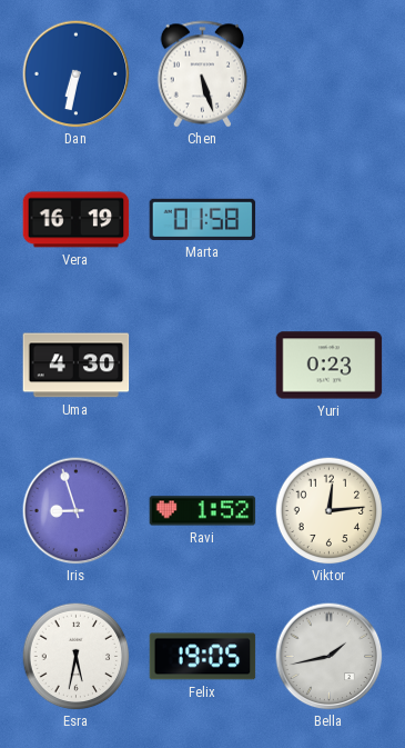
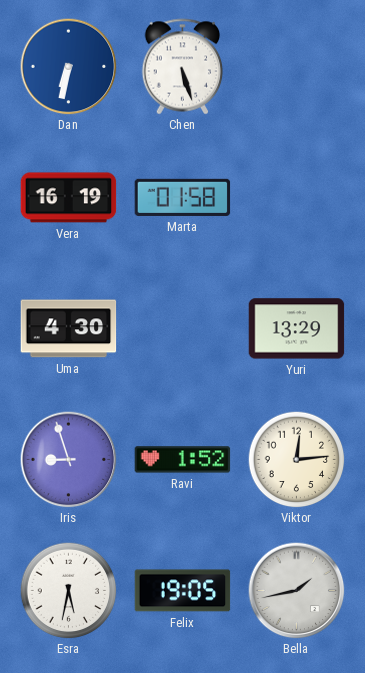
Yuri: 0:23 -> 13:29 (297, 329)
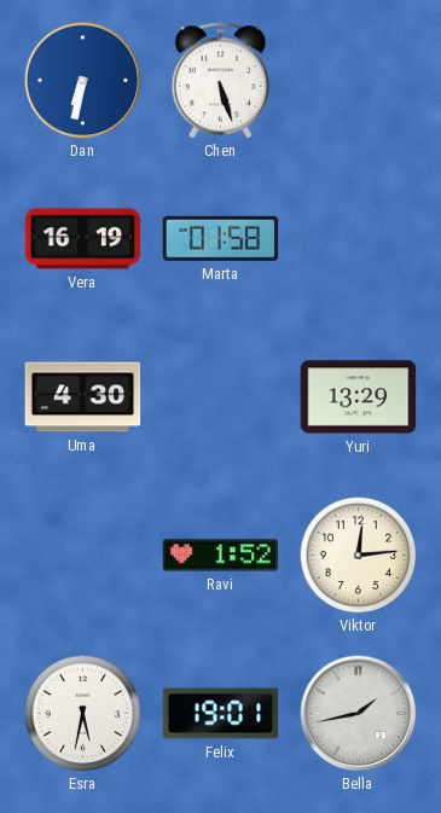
Iris: 8:57 -> none (69, 460)
Felix: 19:05 -> 19:01 (221, 714)
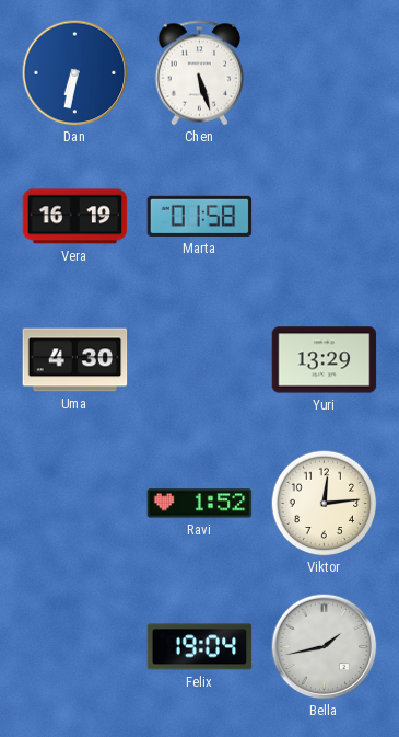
Esra: 5:32 -> none (82, 713)
Felix: 19:01 -> 19:04 (200, 647)
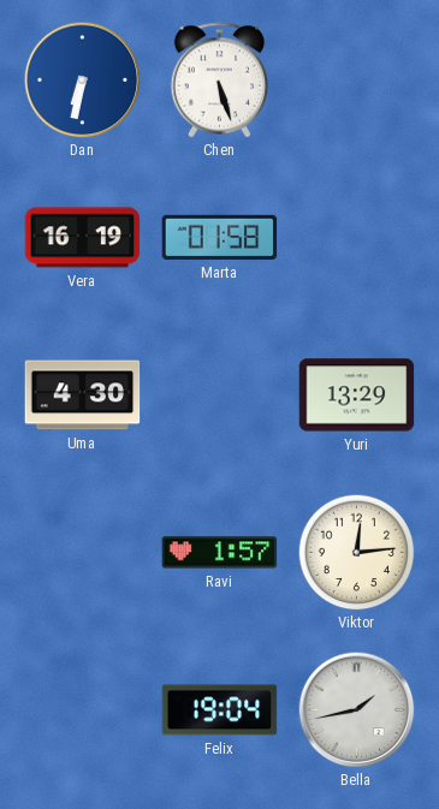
Ravi: 1:52 -> 1:57 (220, 553)
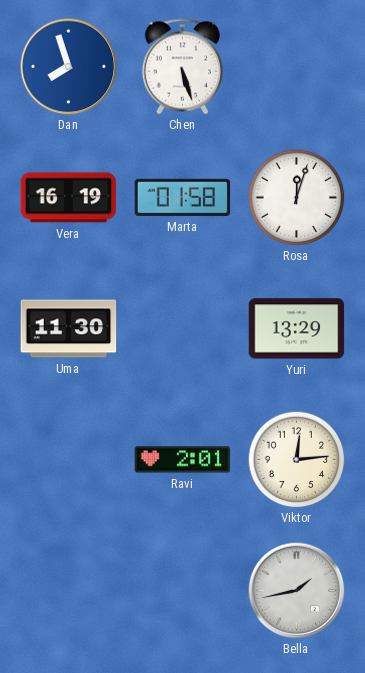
Dan: 6:32 -> 7:57 (69, 67)
Rosa: none -> 12:03 (296, 197)
Uma: 4:30 -> 11:30 (69, 329)
Ravi: 1:57 -> 2:01 (183, 460)
Felix: 19:04 -> none (220, 710)
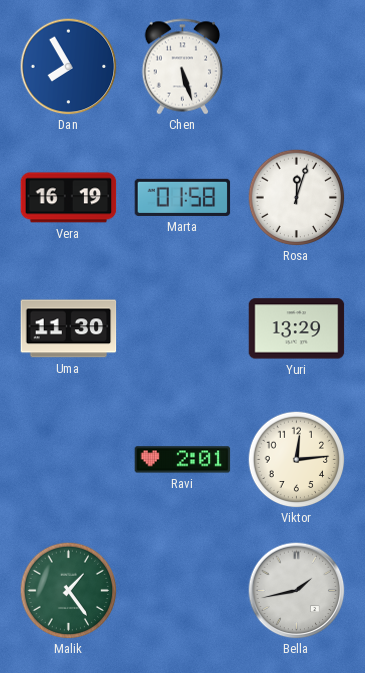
Dan: 7:57 -> 7:55 (69, 67)
Malik: none -> 1:24 (68, 590)
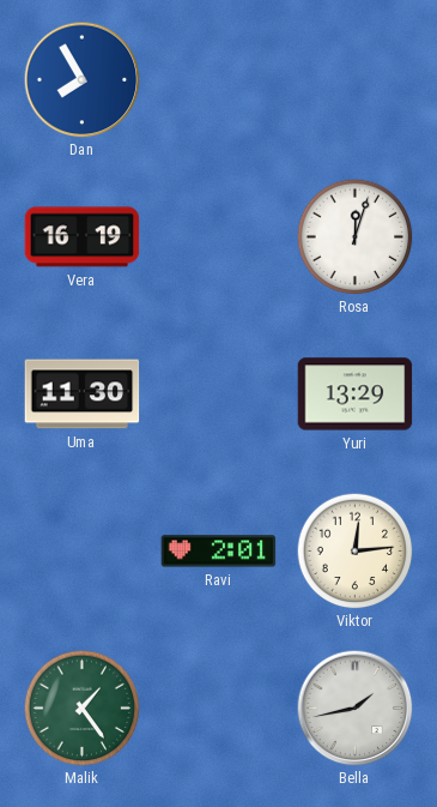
Chen: 5:27 -> none (183, 67)
Marta: 01:58 -> none (183, 197)
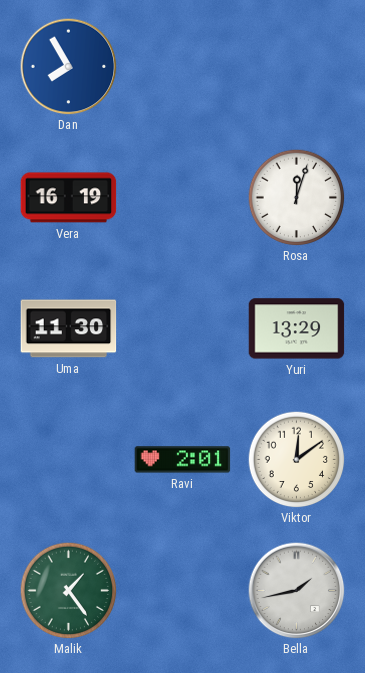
Viktor: 12:14 -> 12:09 (296, 459)
